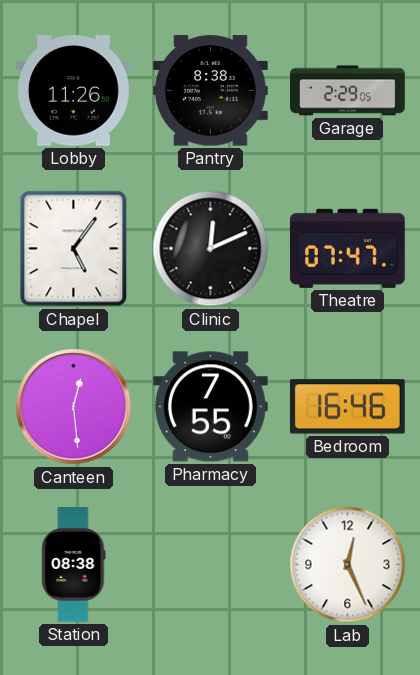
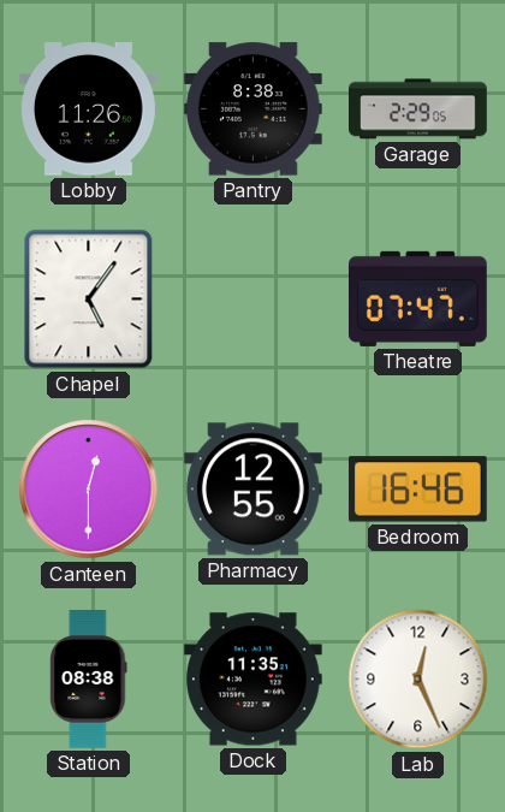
Clinic: 12:11 -> none (211, 249)
Canteen: 12:29 -> 12:30 (89, 490)
Pharmacy: 7:55 -> 12:55 (252, 490)
Dock: none -> 11:35 (252, 680)
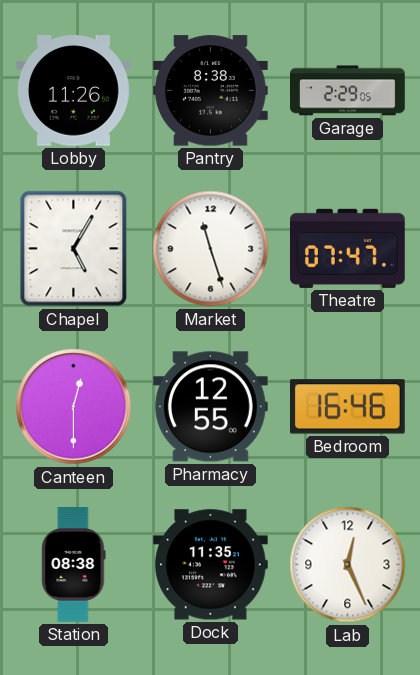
Chapel: 5:06 -> 5:05 (74, 249)
Market: none -> 11:27 (211, 249)
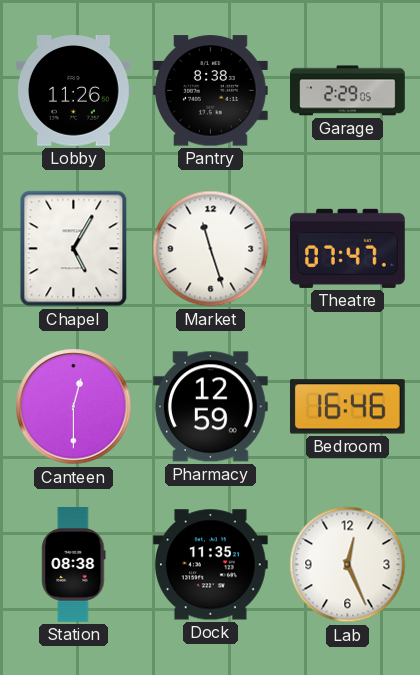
Pharmacy: 12:55 -> 12:59 (210, 407)
